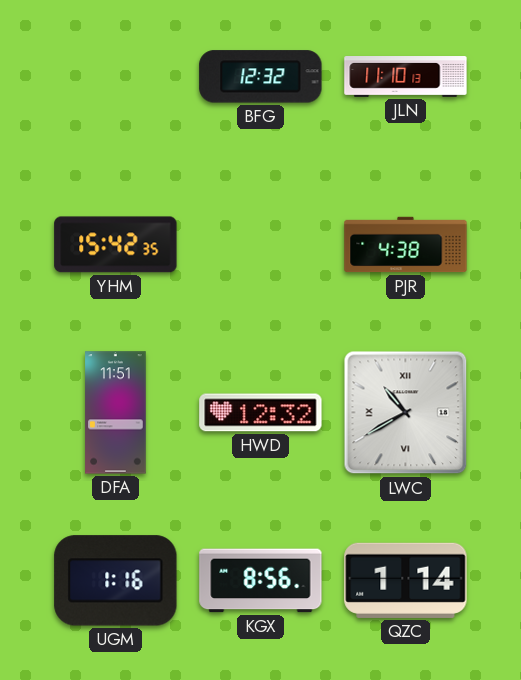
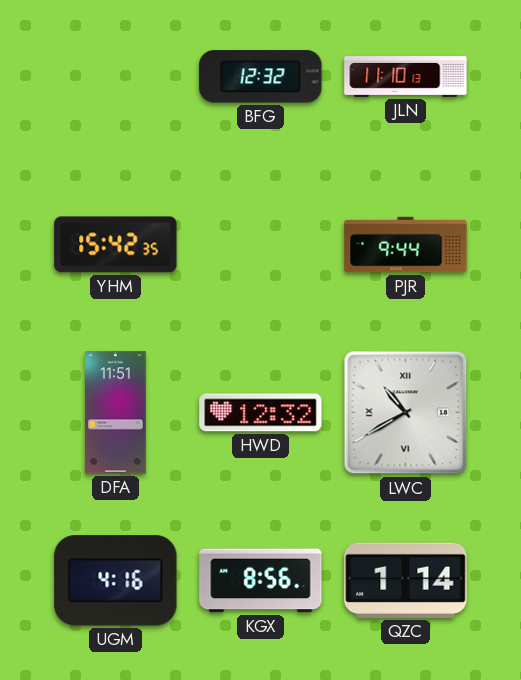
PJR: 4:38 -> 9:44 (406, 245)
UGM: 1:16 -> 4:16 (116, 581)
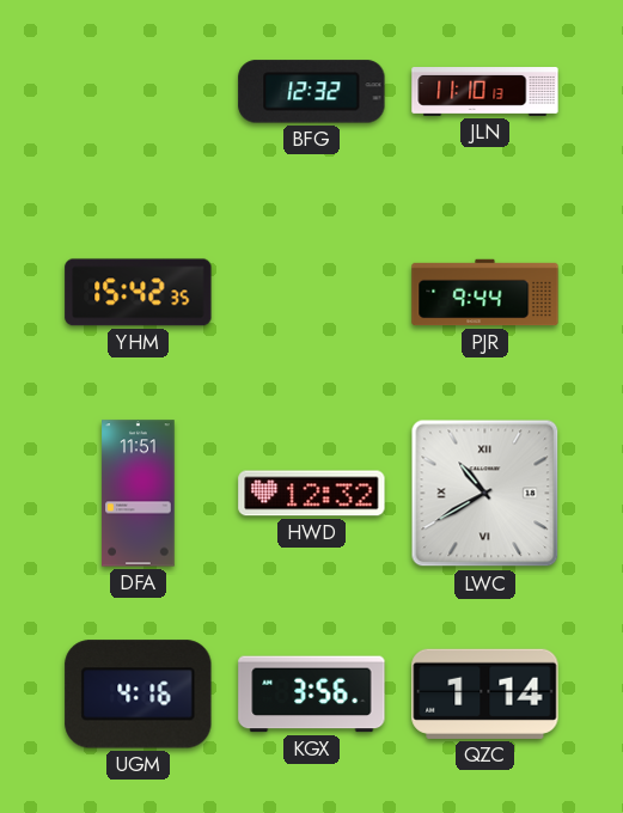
KGX: 8:56 -> 3:56 (312, 695)
